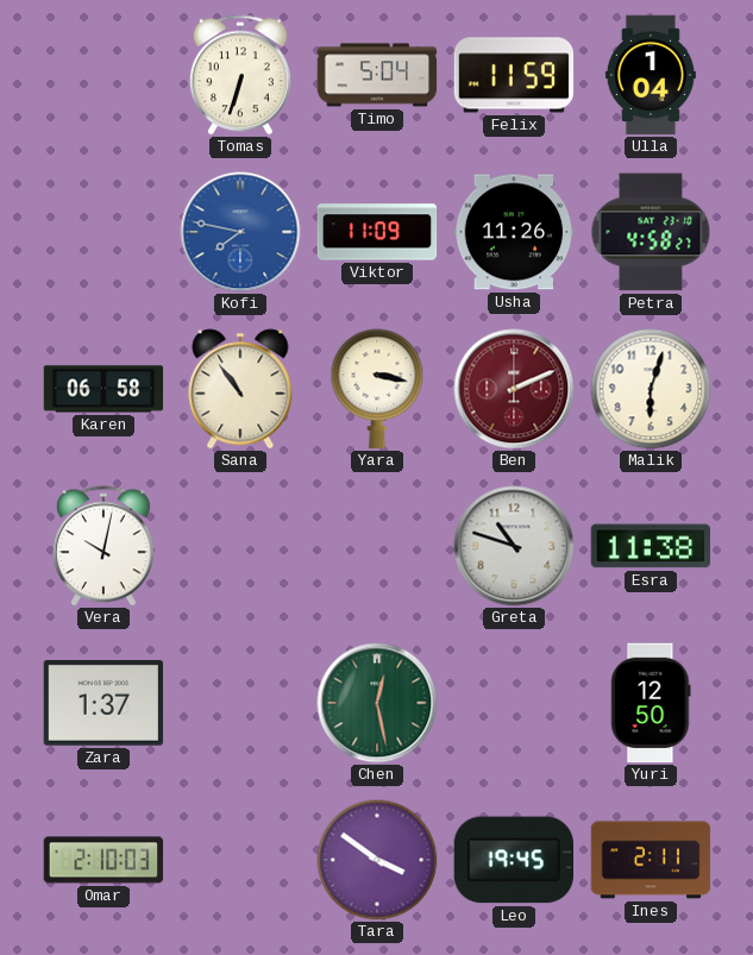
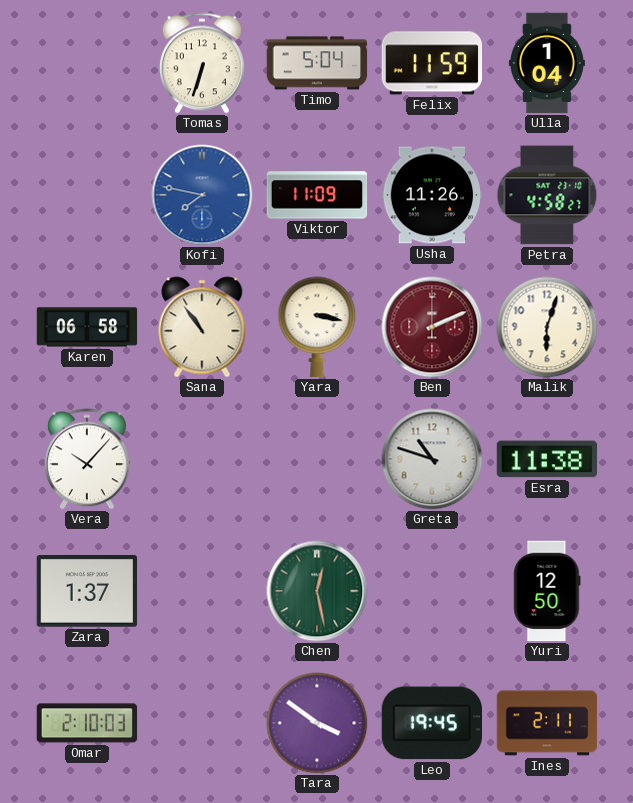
Vera: 10:02 -> 10:07 (87, 459)
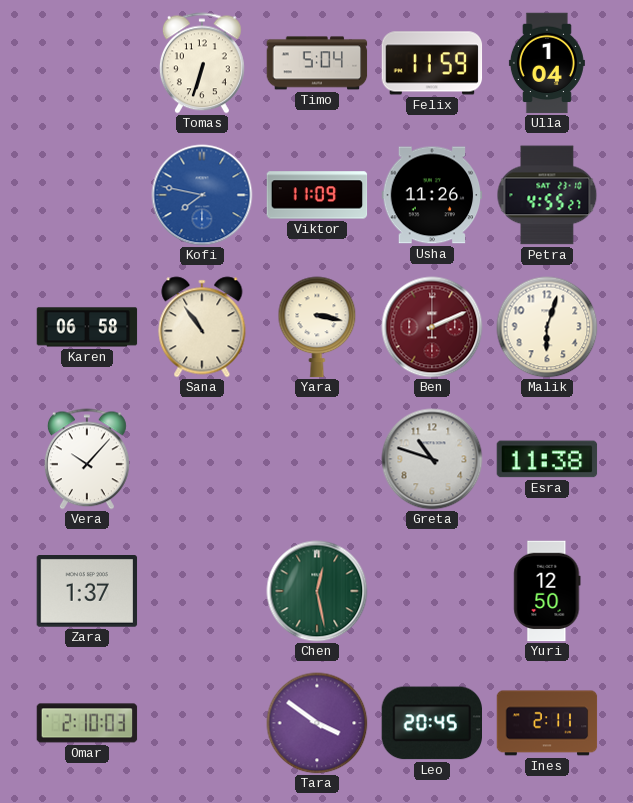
Petra: 4:58 -> 4:55 (547, 195)
Leo: 19:45 -> 20:45 (431, 723)
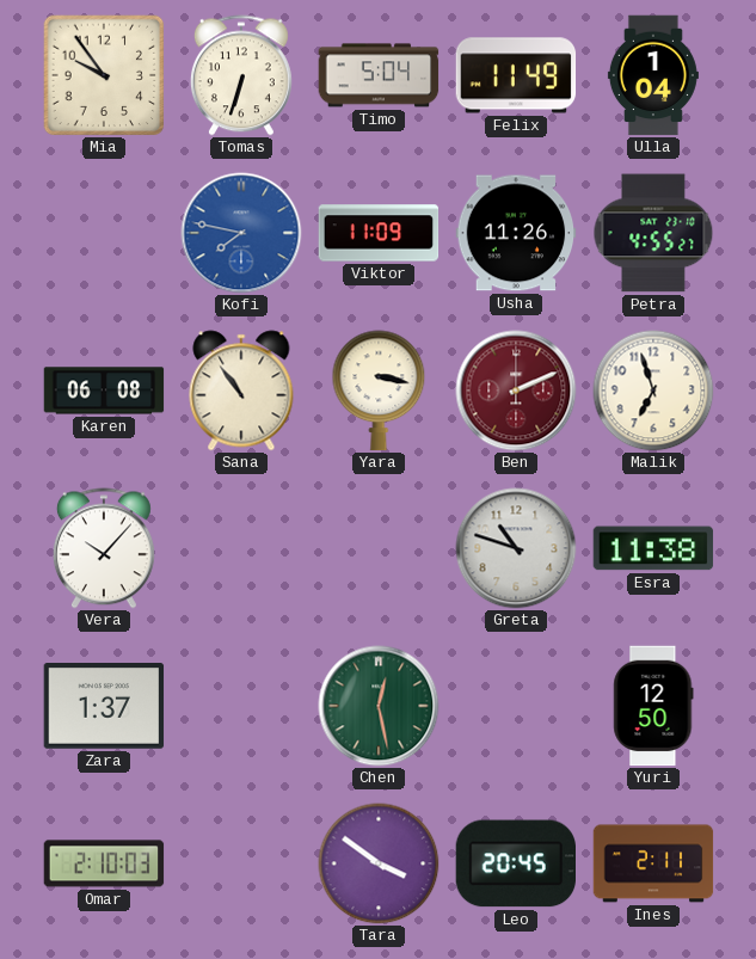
Mia: none -> 9:54 (104, 75)
Felix: 11:59 -> 11:49 (516, 75)
Karen: 06:58 -> 06:08 (104, 391)
Malik: 6:03 -> 6:57 (653, 391)
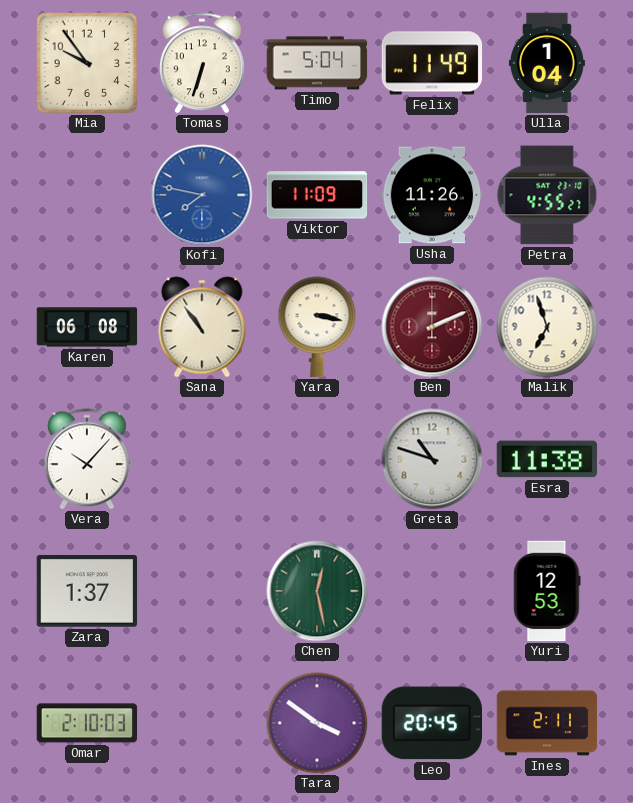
Yuri: 12:50 -> 12:53 (547, 591)
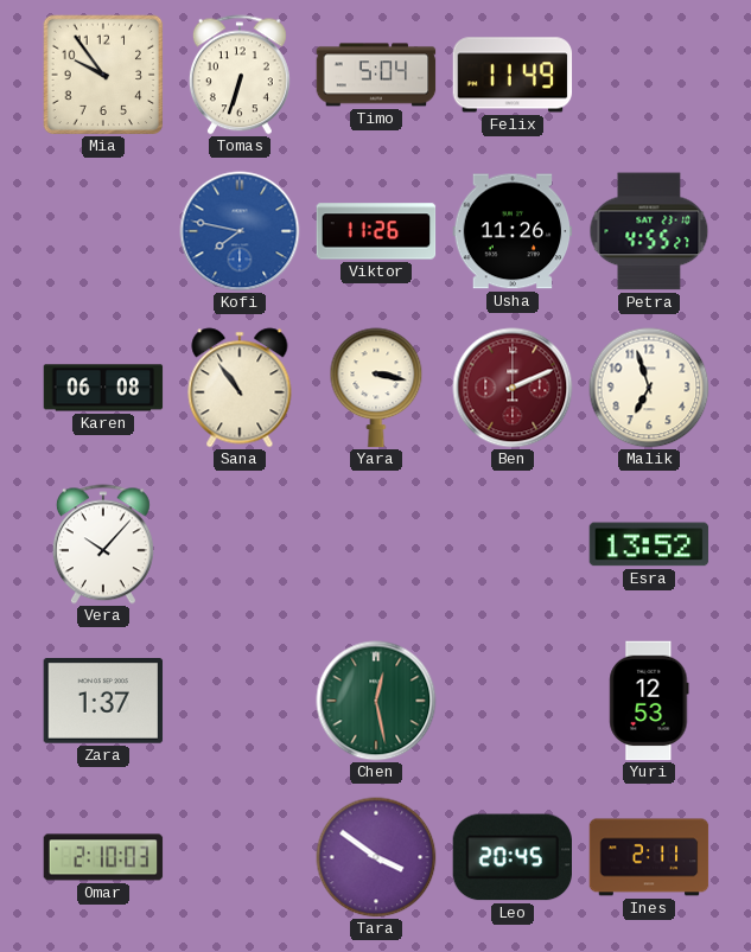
Ulla: 1:04 -> none (547, 63)
Viktor: 11:09 -> 11:26 (376, 231)
Greta: 10:48 -> none (432, 459)
Esra: 11:38 -> 13:52 (649, 544)
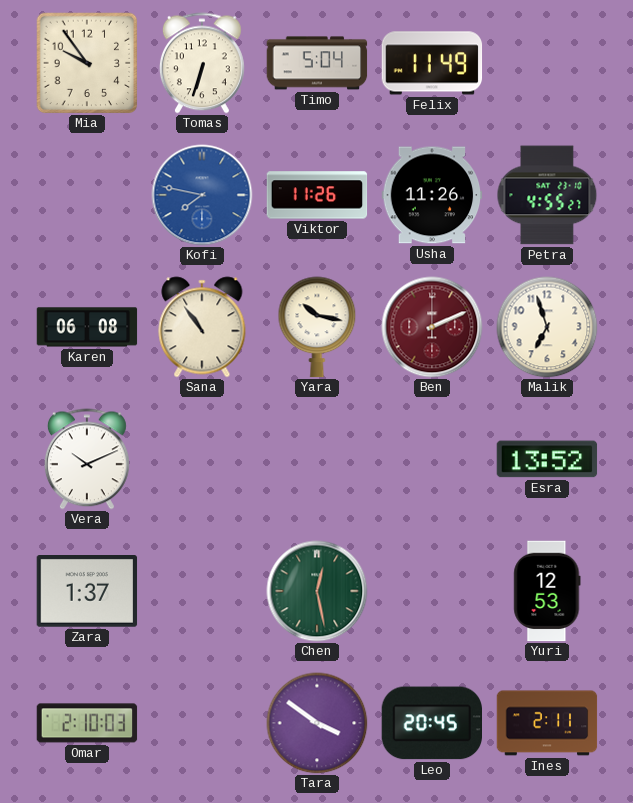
Yara: 3:17 -> 10:17 (317, 327)
Vera: 10:07 -> 10:11 (87, 459)
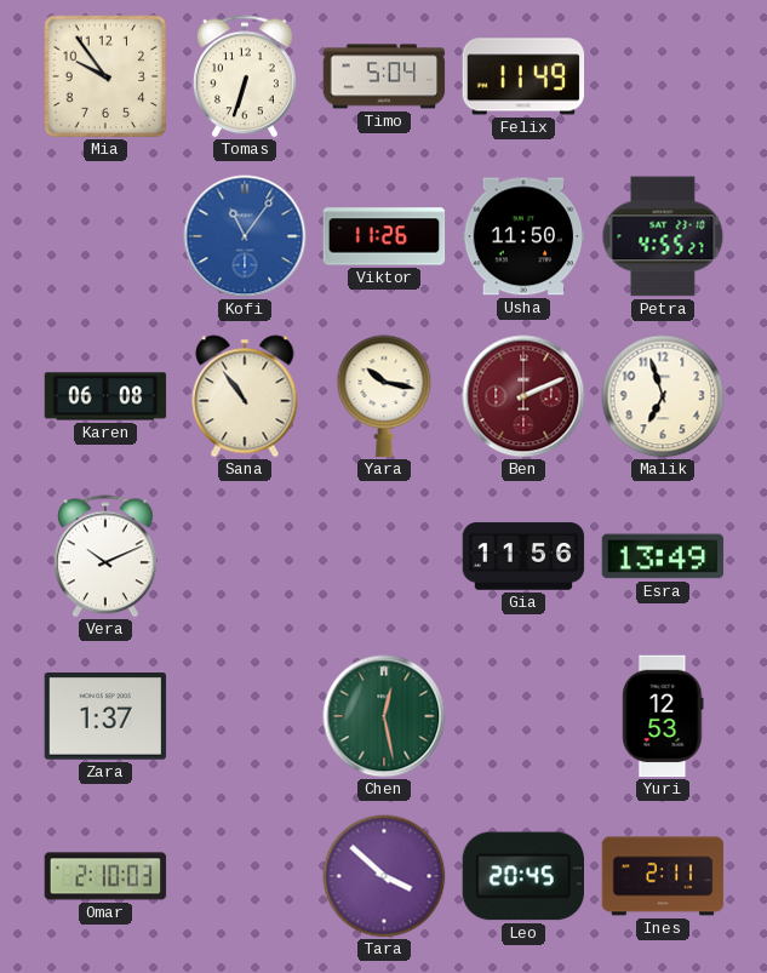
Kofi: 7:47 -> 11:06 (245, 236)
Usha: 11:26 -> 11:50 (523, 236)
Gia: none -> 11:56 (523, 556)
Esra: 13:52 -> 13:49 (663, 556)
Tara: 3:51 -> 3:52 (384, 876)
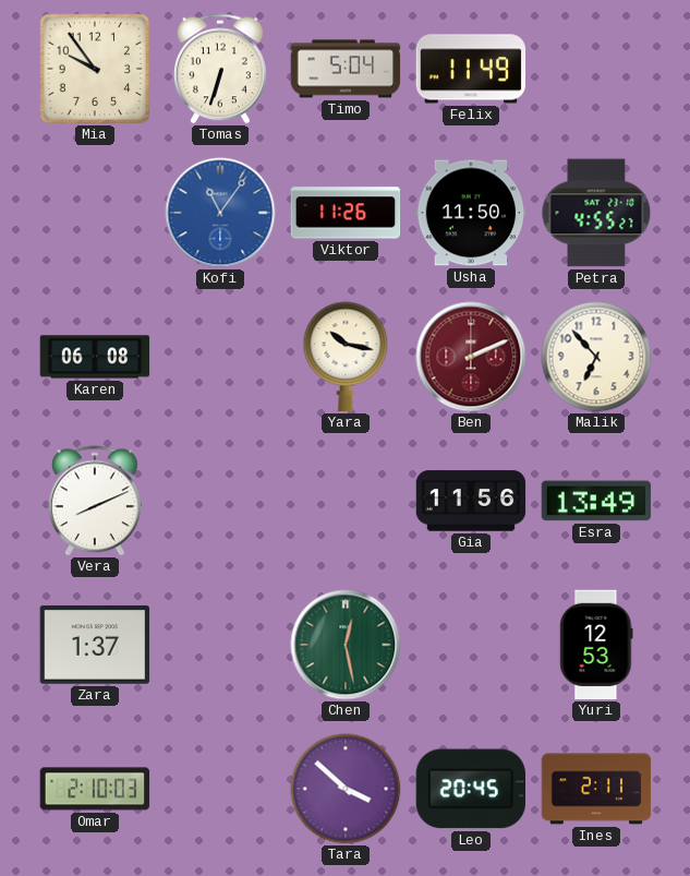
Sana: 10:54 -> none (245, 396)
Malik: 6:57 -> 6:53 (596, 357)
Vera: 10:11 -> 8:11 (95, 501)
